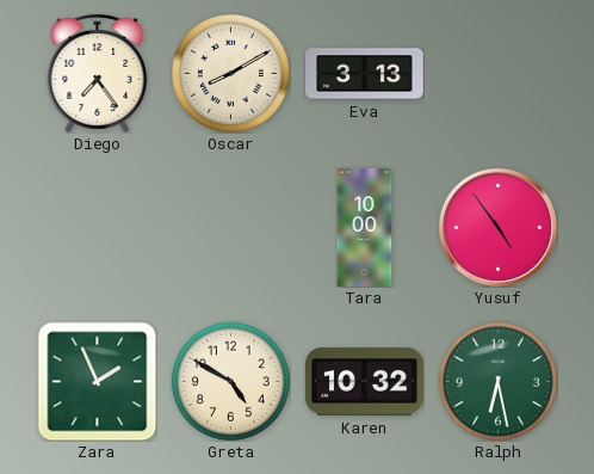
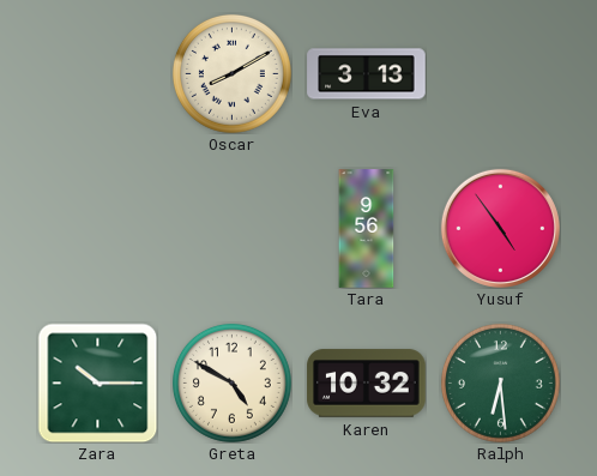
Diego: 7:24 -> none (98, 73)
Tara: 10:00 -> 9:56 (367, 229)
Zara: 1:56 -> 10:15 (97, 382)
Ralph: 6:28 -> 6:29 (500, 382)
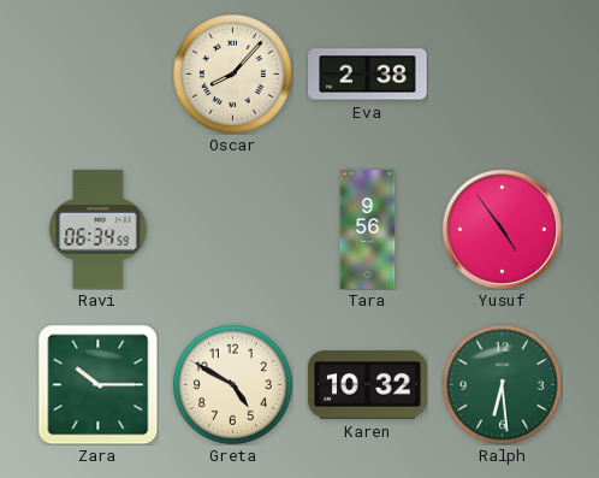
Oscar: 8:10 -> 8:07 (232, 73)
Eva: 3:13 -> 2:38 (368, 75)
Ravi: none -> 06:34 (99, 230)
